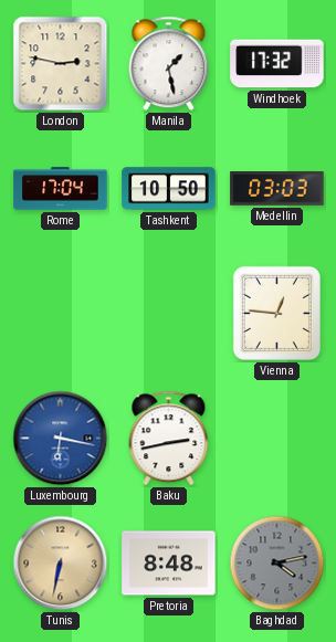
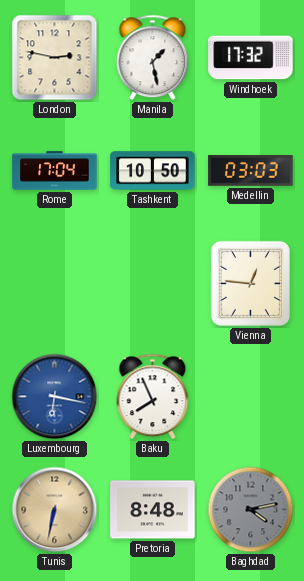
Baku: 2:43 -> 7:56 (153, 397)
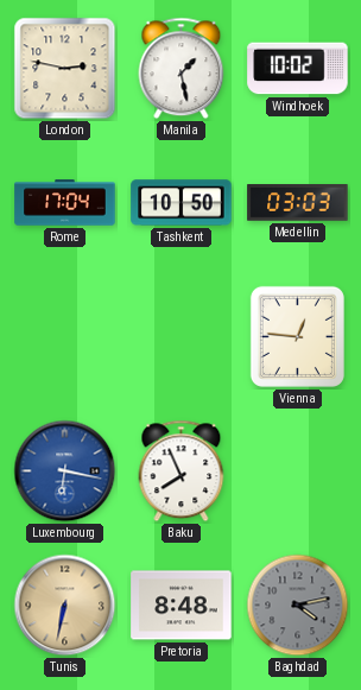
Windhoek: 17:32 -> 10:02 (298, 69)
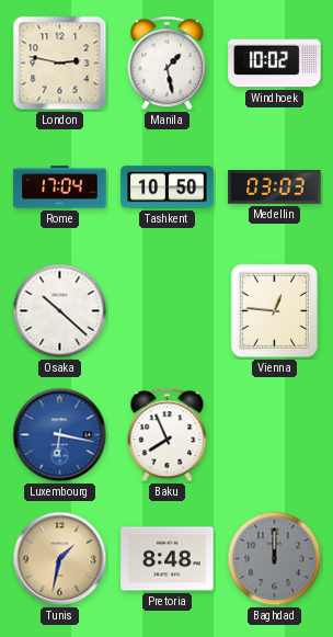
Osaka: none -> 10:22 (60, 311)
Tunis: 6:32 -> 1:32 (60, 559)
Baghdad: 4:13 -> 12:00 (275, 559)
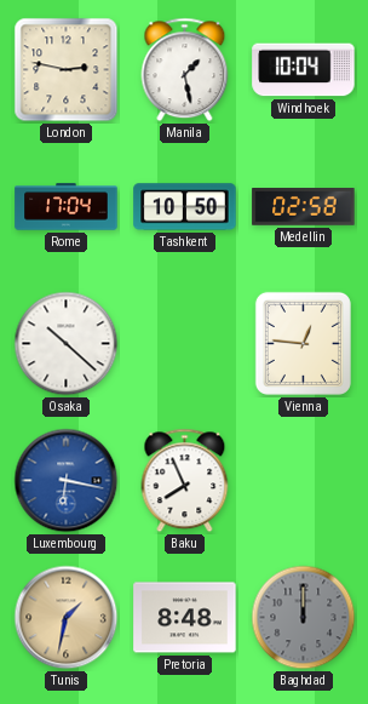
Windhoek: 10:02 -> 10:04 (304, 70)
Medellin: 03:03 -> 02:58 (304, 207)
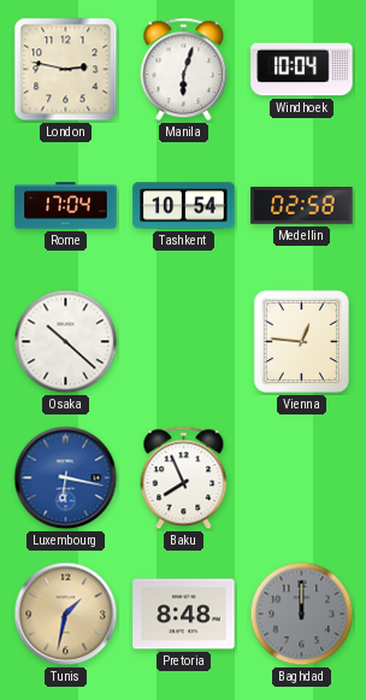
Manila: 1:28 -> 6:03 (184, 70)
Tashkent: 10:50 -> 10:54 (184, 206)
